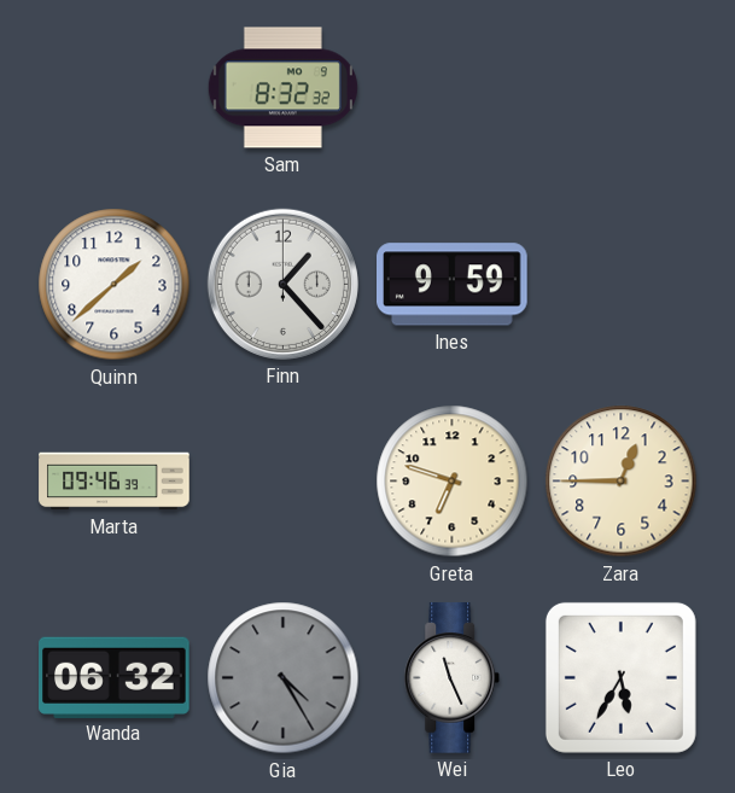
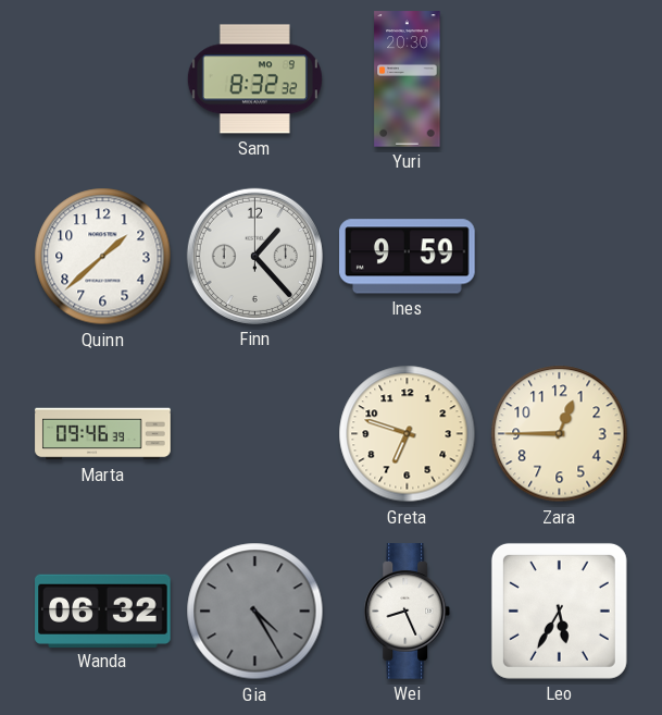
Yuri: none -> 20:30 (408, 79)
Wei: 11:26 -> 8:26 (408, 612)
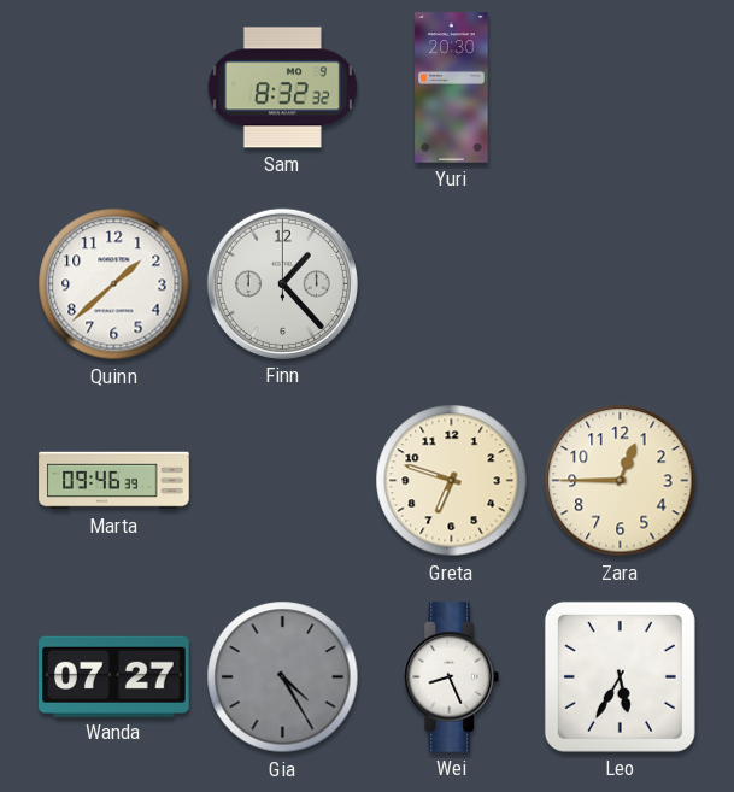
Ines: 9:59 -> none (408, 257)
Wanda: 06:32 -> 07:27 (114, 676)
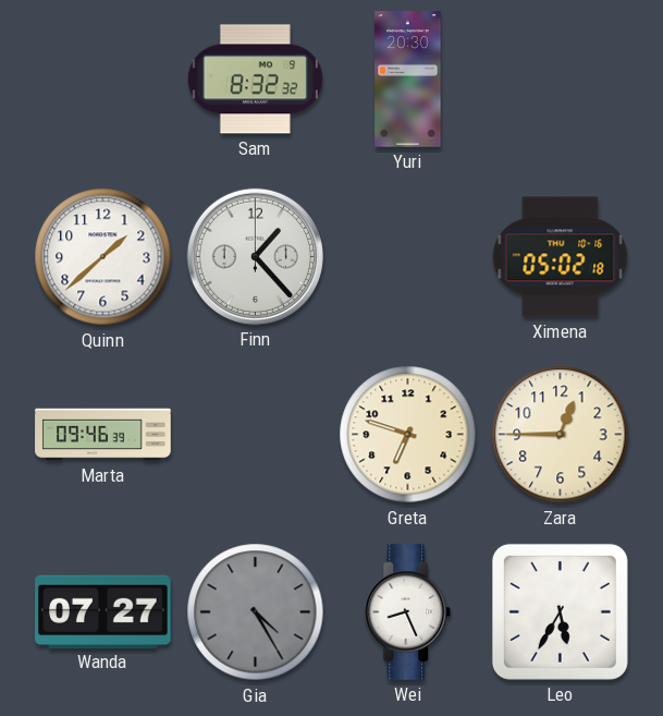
Ximena: none -> 05:02 (561, 257)
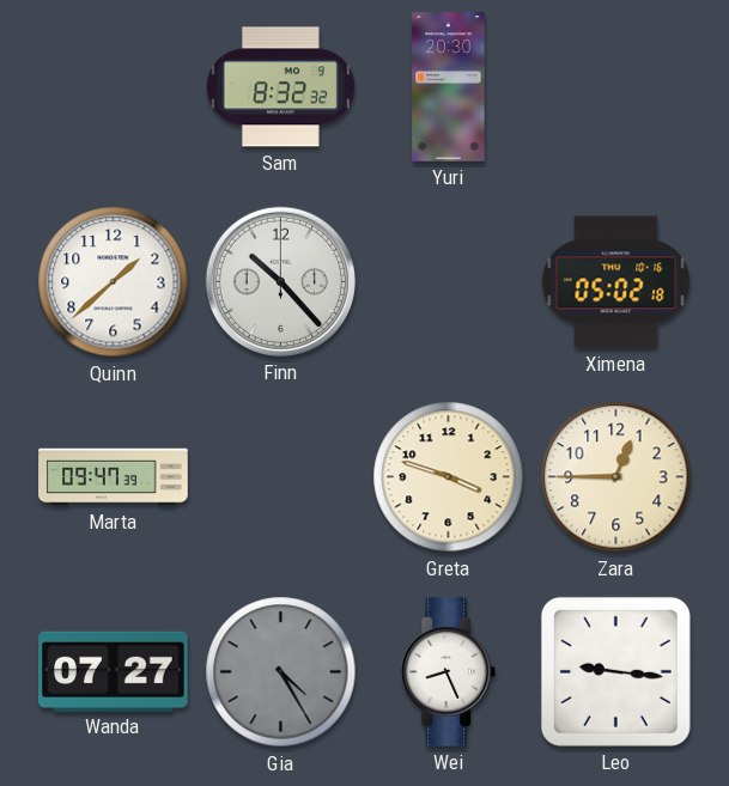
Finn: 1:23 -> 10:23 (280, 281)
Marta: 09:46 -> 09:47 (114, 477)
Greta: 6:48 -> 3:48 (449, 477)
Leo: 5:35 -> 9:16 (615, 671)
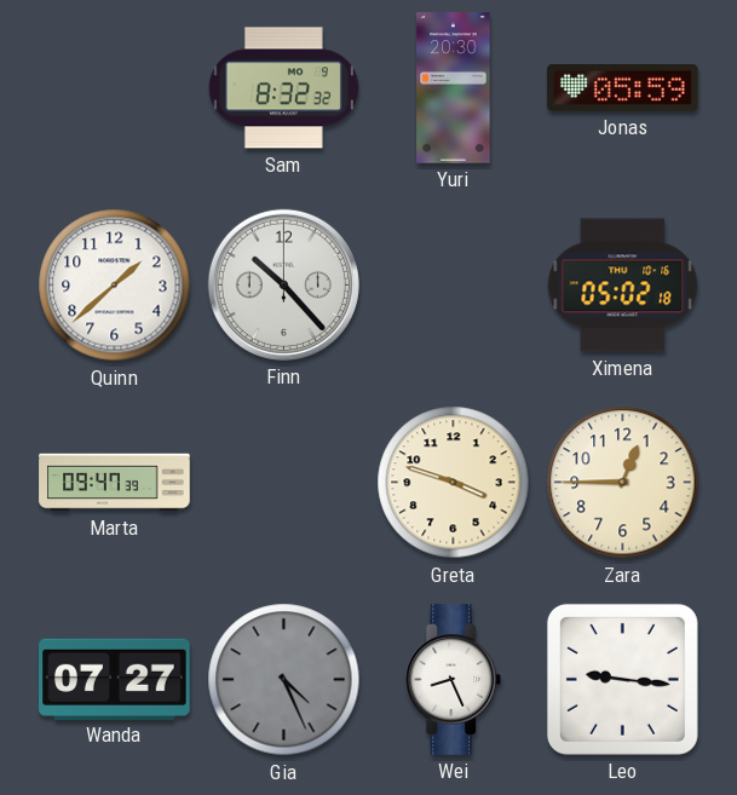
Jonas: none -> 05:59 (623, 87)
Gia: 4:25 -> 4:26 (284, 680)
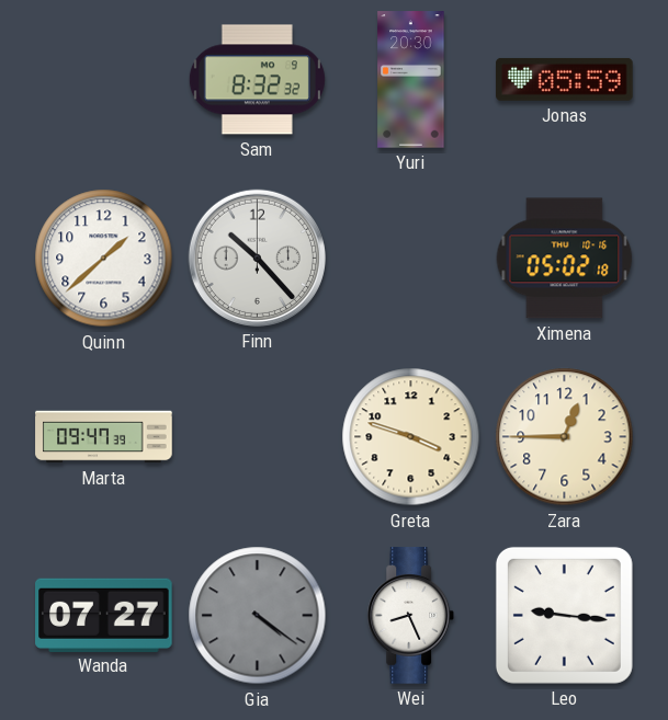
Gia: 4:26 -> 4:21 (258, 616)
